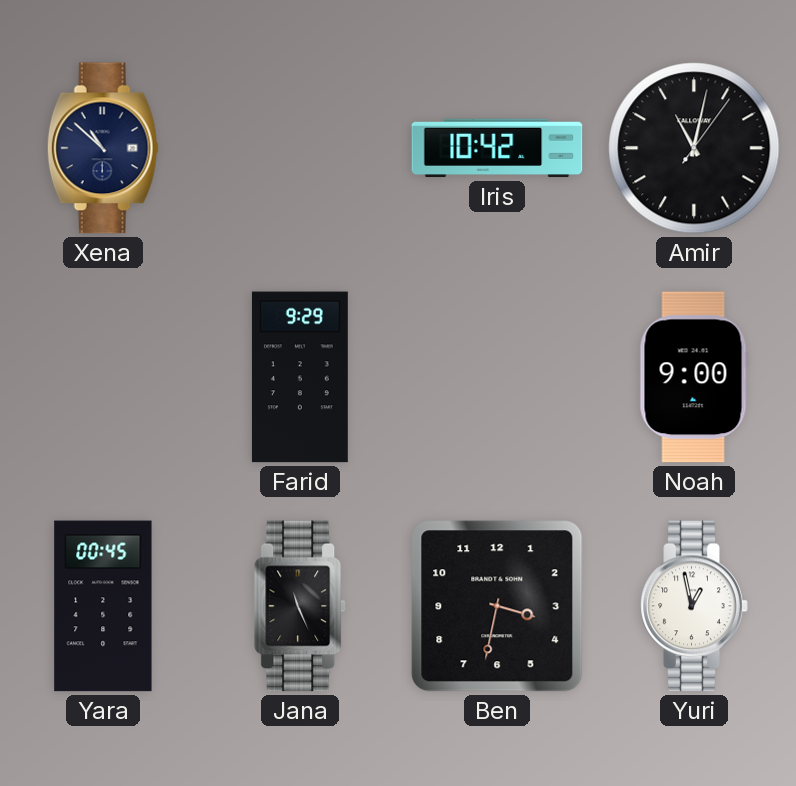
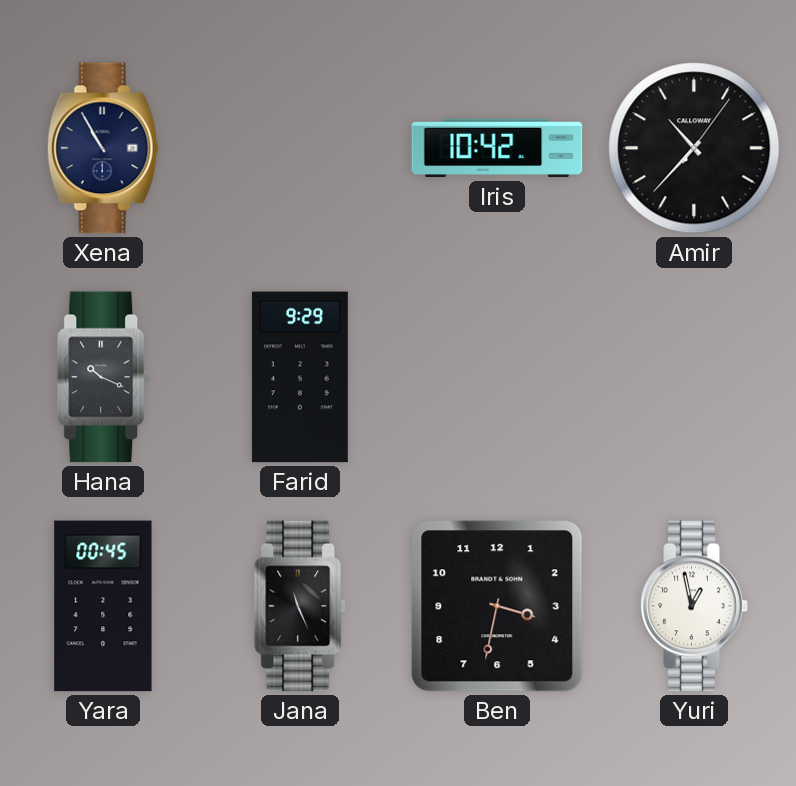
Xena: 10:52 -> 10:55 (103, 148)
Amir: 11:02 -> 10:37 (694, 148)
Hana: none -> 10:19 (104, 377)
Noah: 9:00 -> none (694, 377)
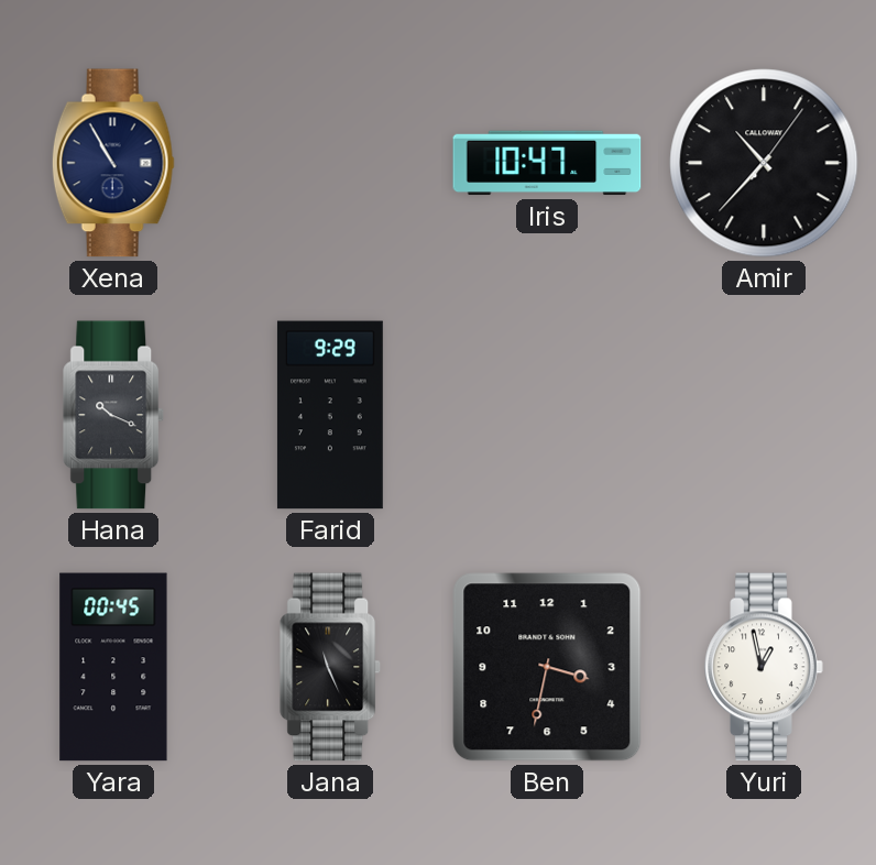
Iris: 10:42 -> 10:47 (547, 163)
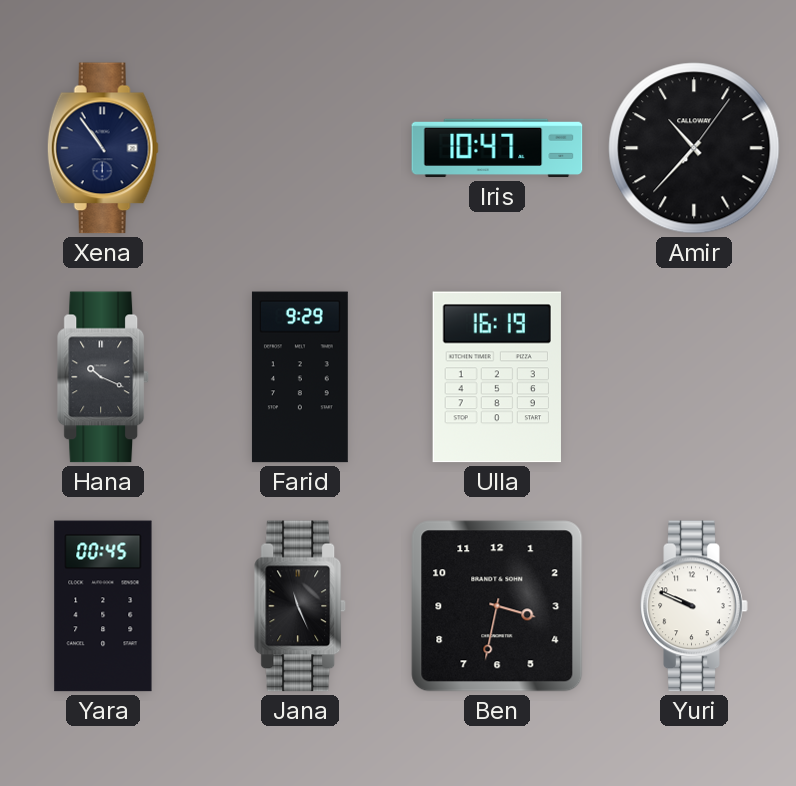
Xena: 10:55 -> 10:54 (103, 148)
Ulla: none -> 16:19 (497, 377)
Yuri: 12:58 -> 9:49 (694, 606)
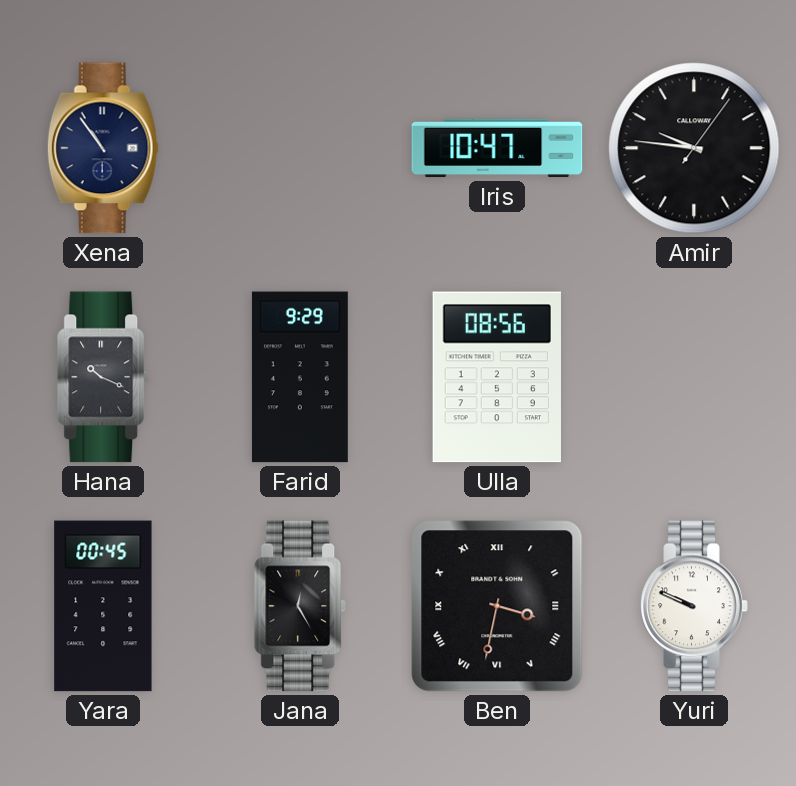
Amir: 10:37 -> 9:46 (694, 148)
Ulla: 16:19 -> 08:56 (497, 377)
Jana: 11:26 -> 12:25 (301, 606)
Ben numerals: Arabic -> Roman (497, 606)
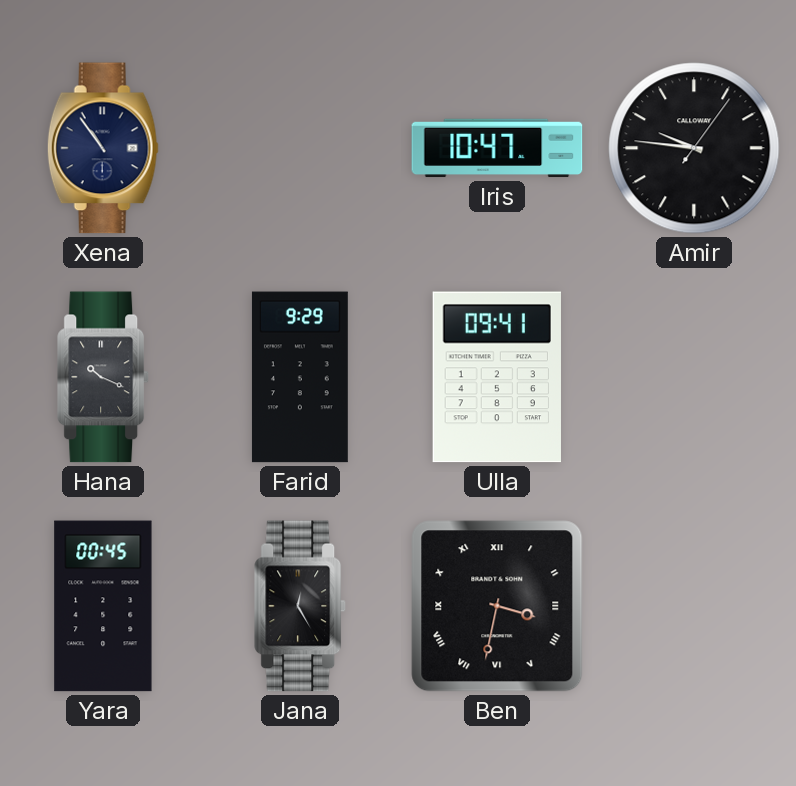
Ulla: 08:56 -> 09:41 (497, 377)
Yuri: 9:49 -> none (694, 606)
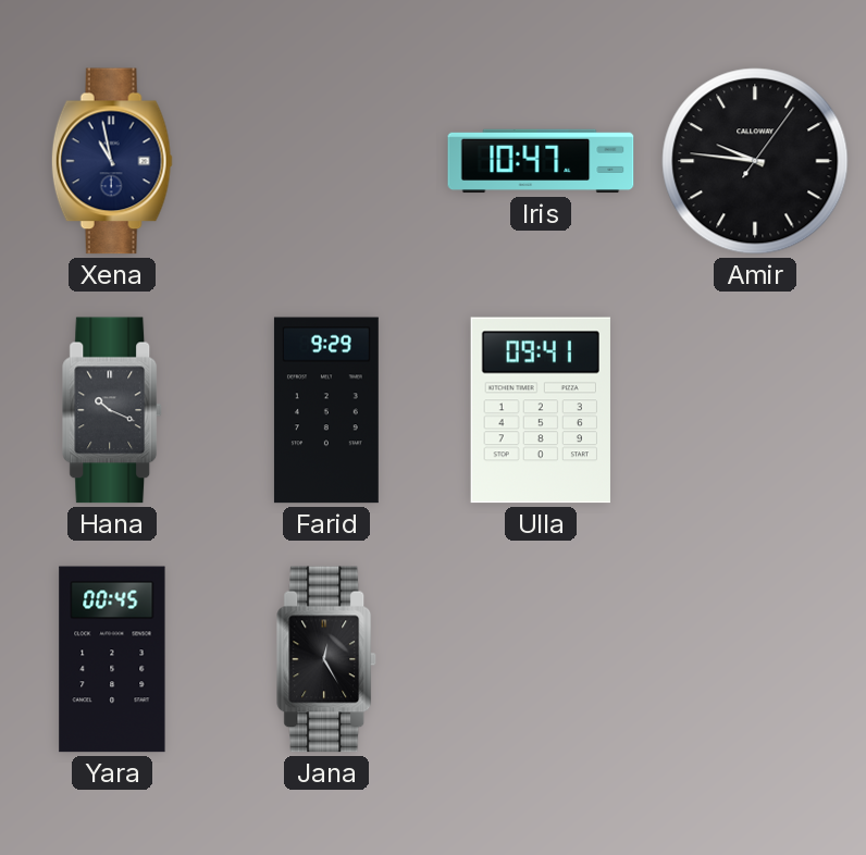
Xena: 10:54 -> 10:58 (112, 161)
Ben: 3:32 -> none (497, 606)
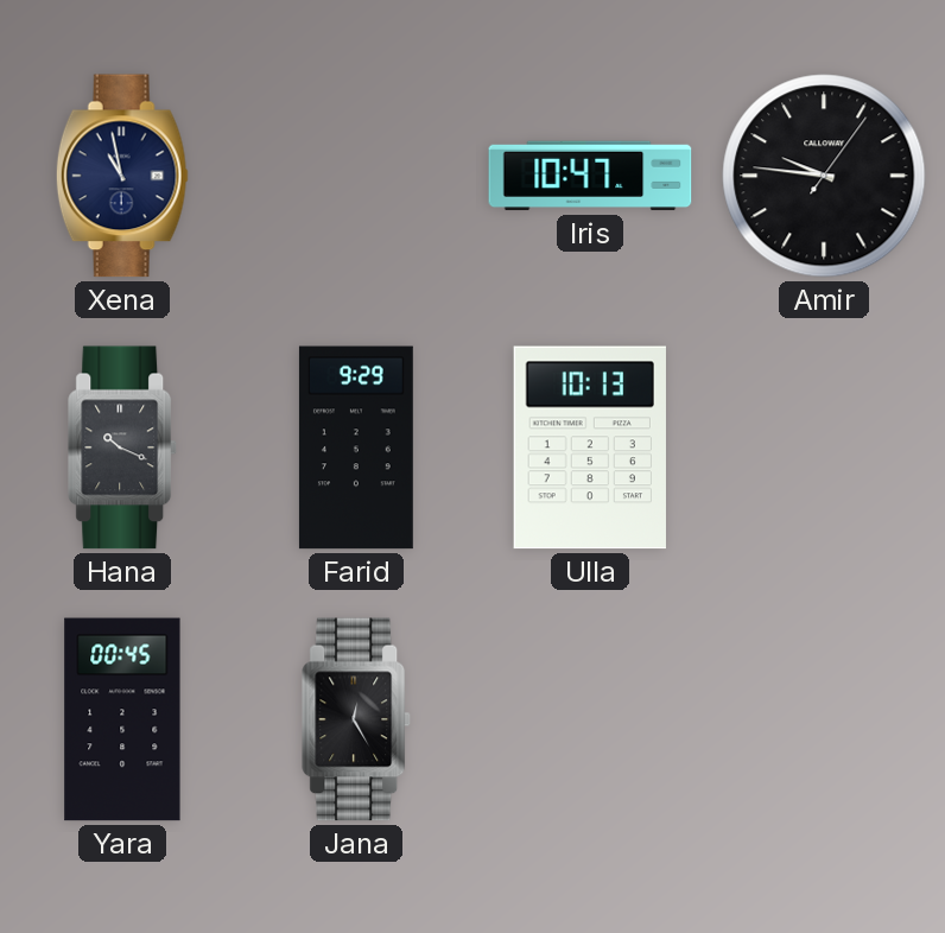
Ulla: 09:41 -> 10:13 (590, 448)
